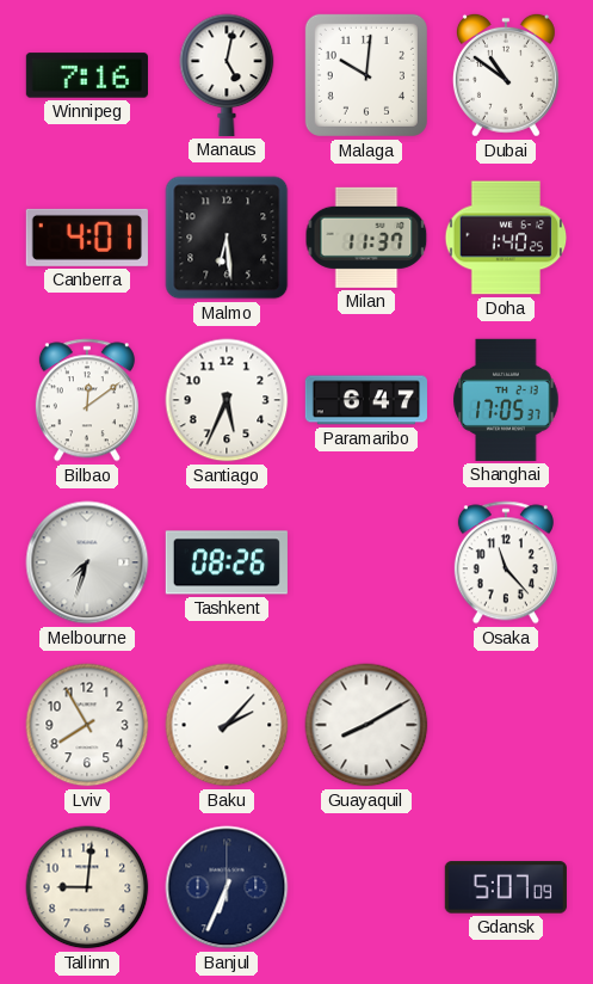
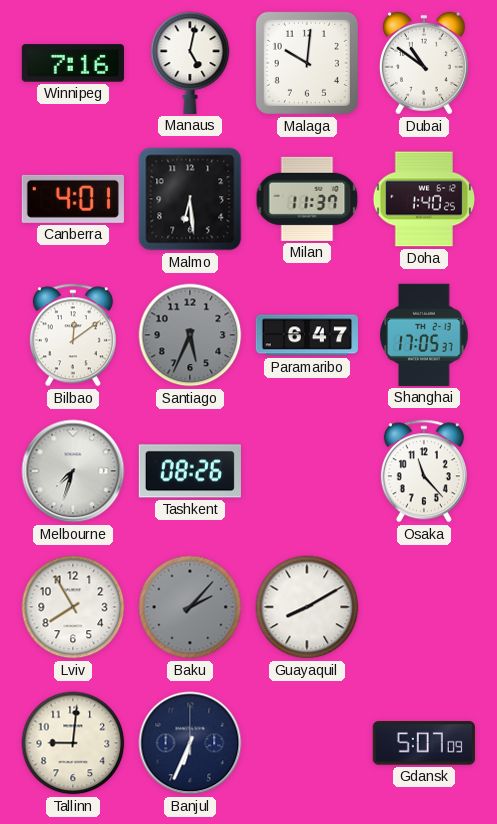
Santiago dial: white -> grey (190, 335)
Baku dial: white -> grey (190, 607)
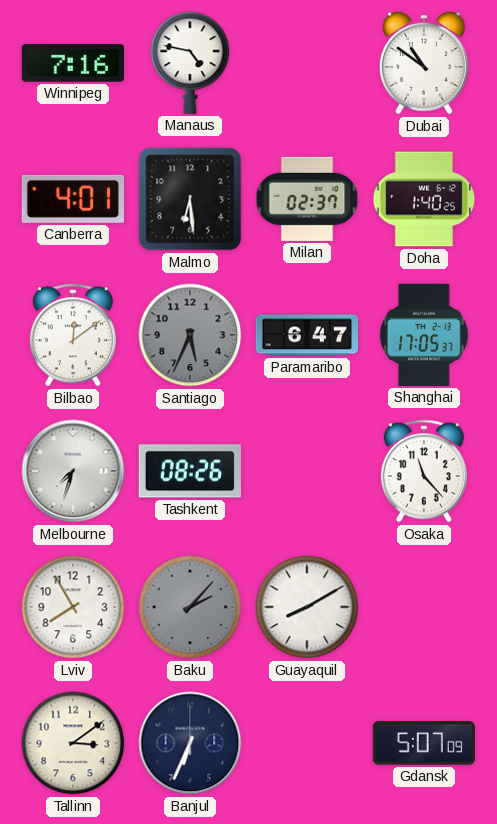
Manaus: 5:02 -> 4:47 (190, 63)
Malaga: 10:01 -> none (307, 63)
Milan: 11:37 -> 02:37 (307, 199)
Tallinn: 9:01 -> 3:09 (73, 743)
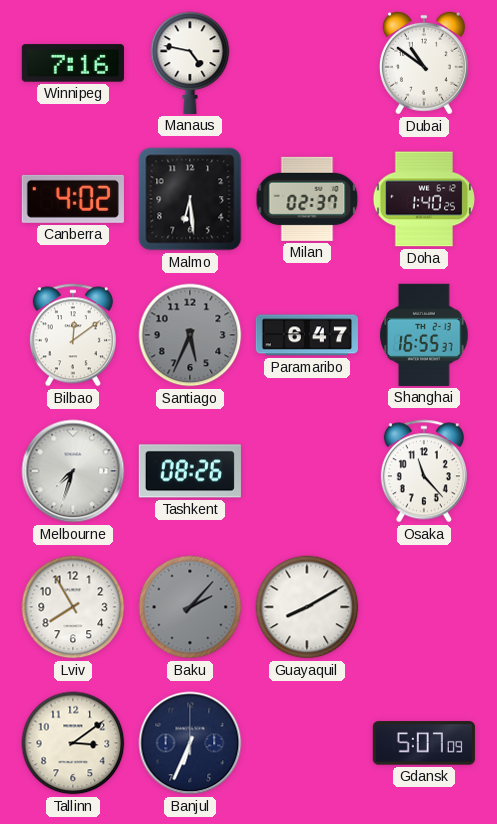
Canberra: 4:01 -> 4:02 (73, 199)
Shanghai: 17:05 -> 16:55 (424, 335)
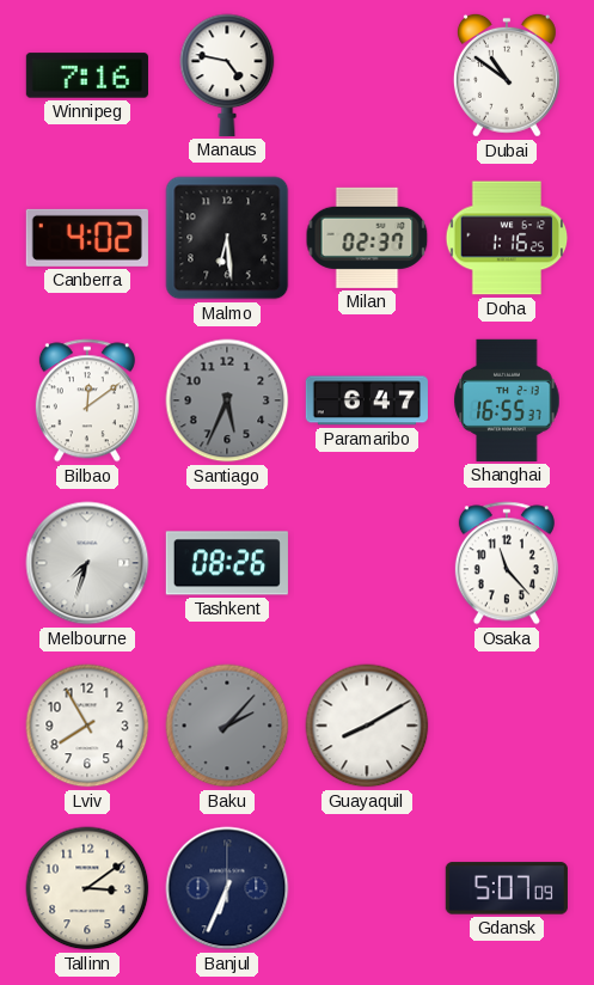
Doha: 1:40 -> 1:16 (507, 238)
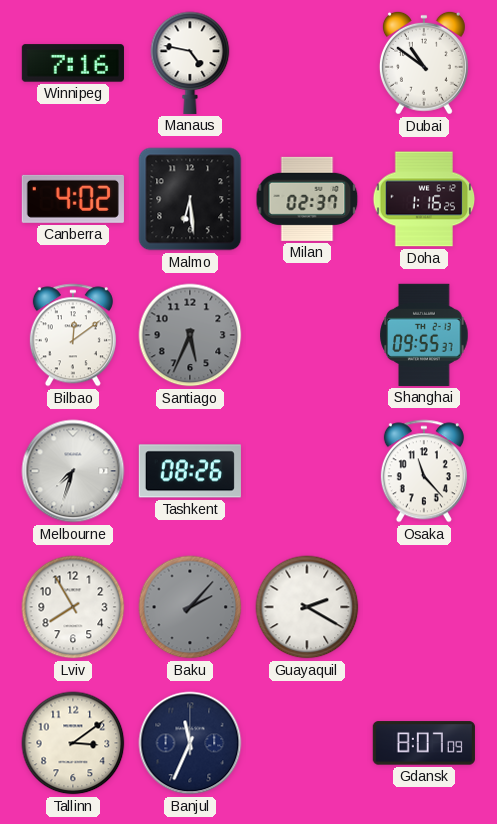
Paramaribo: 6:47 -> none (367, 400)
Shanghai: 16:55 -> 09:55 (424, 335)
Guayaquil: 8:10 -> 2:20 (307, 607)
Banjul: 6:34 -> 11:34 (190, 743)
Gdansk: 5:07 -> 8:07 (424, 743)
